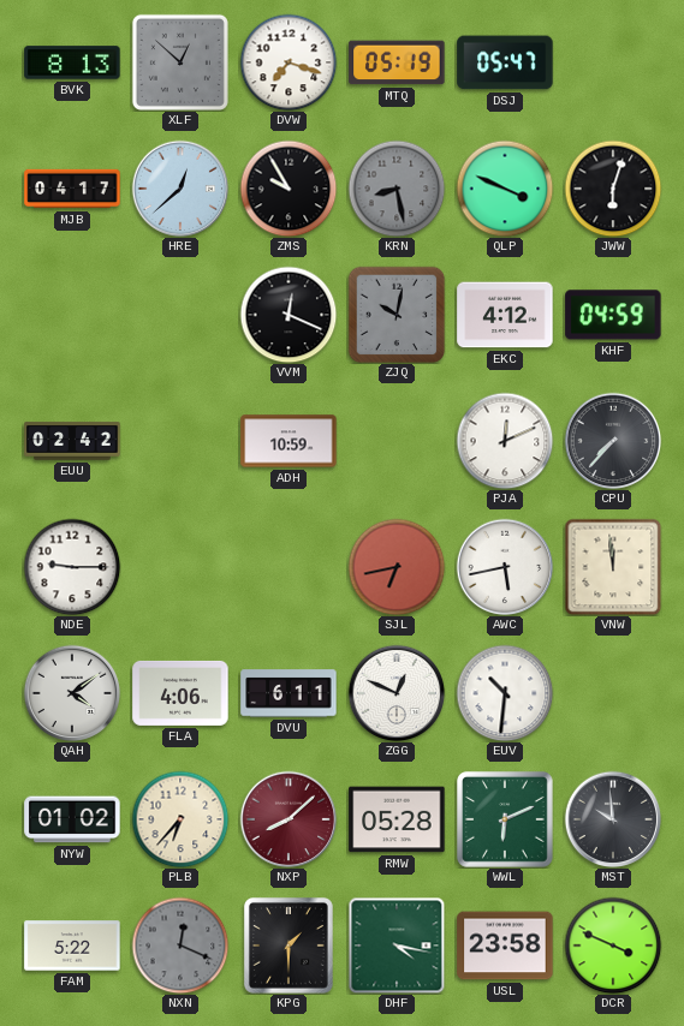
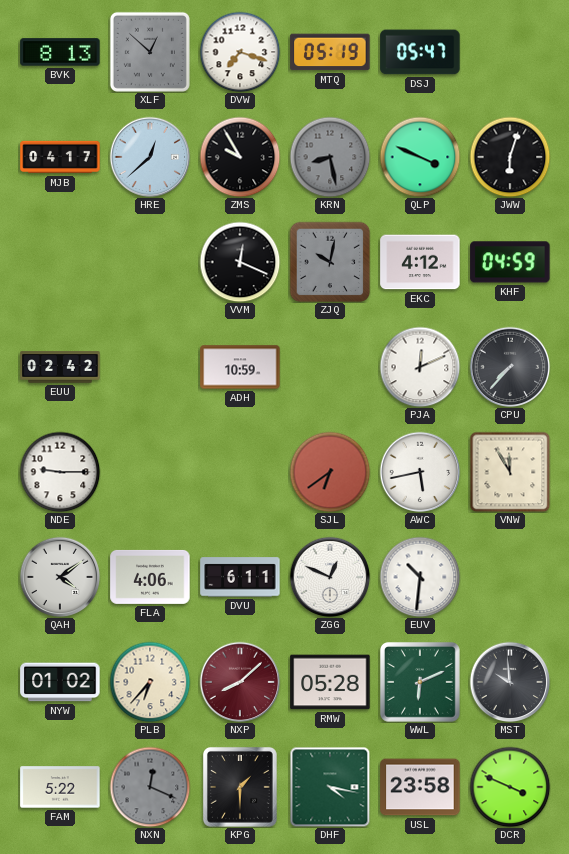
SJL: 6:43 -> 6:39 (330, 472)
VNW: 11:59 -> 11:55 (510, 472)
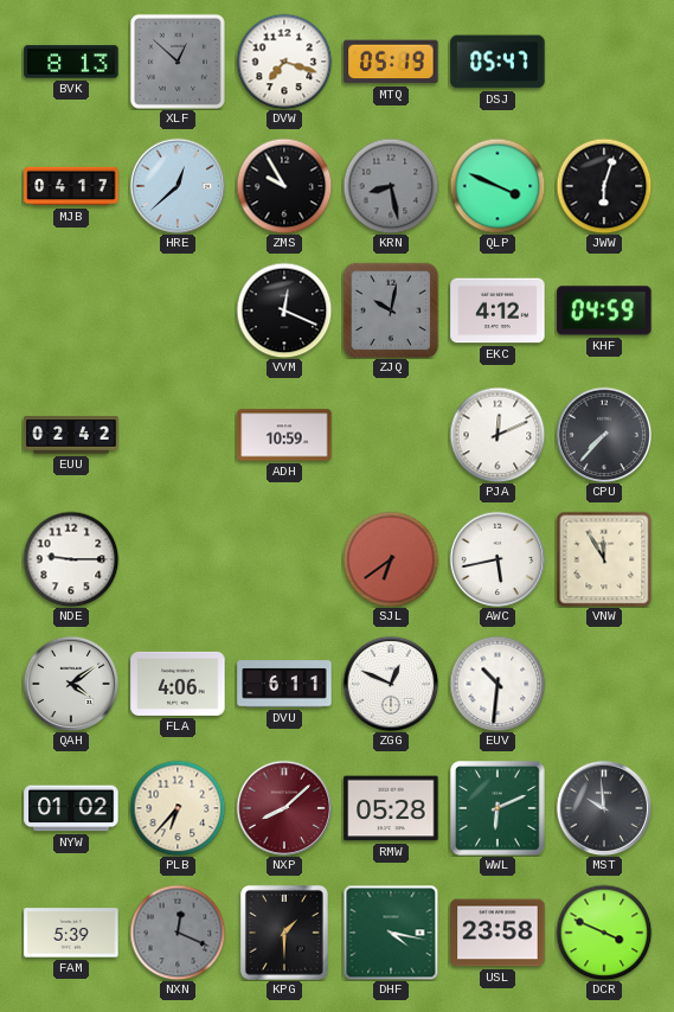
FAM: 5:22 -> 5:39 (71, 933)
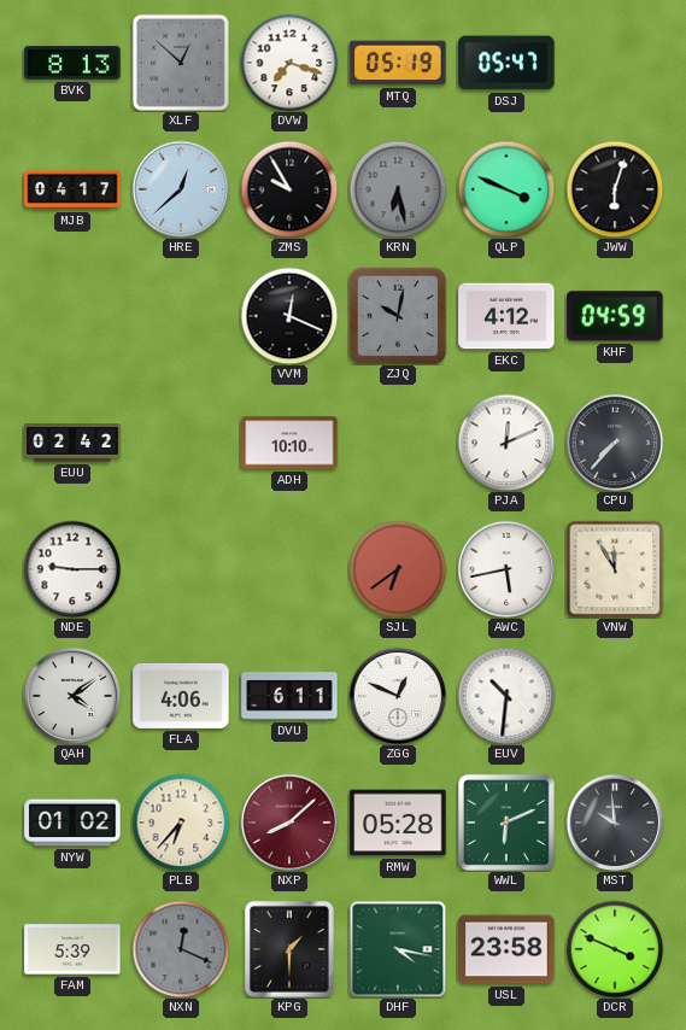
KRN: 8:28 -> 6:28 (398, 189)
ADH: 10:59 -> 10:10 (289, 443)
